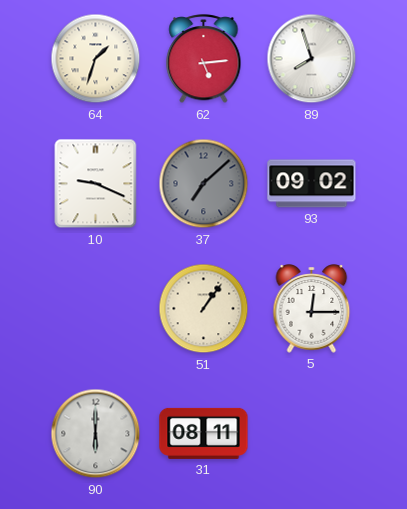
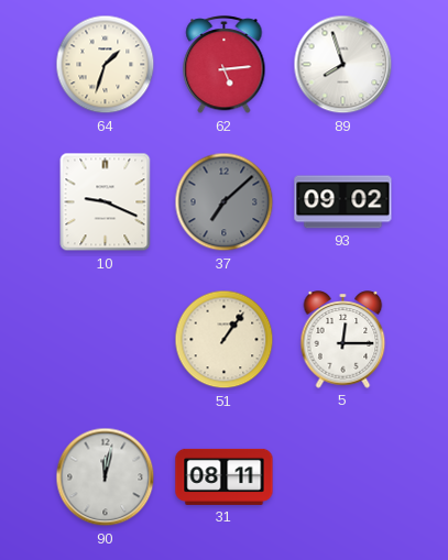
90: 6:00 -> 12:02 (106, 477)
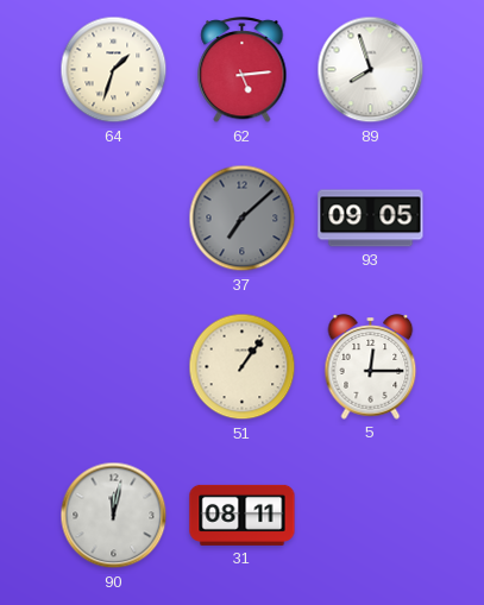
10: 9:19 -> none (106, 202)
93: 09:02 -> 09:05 (371, 219)
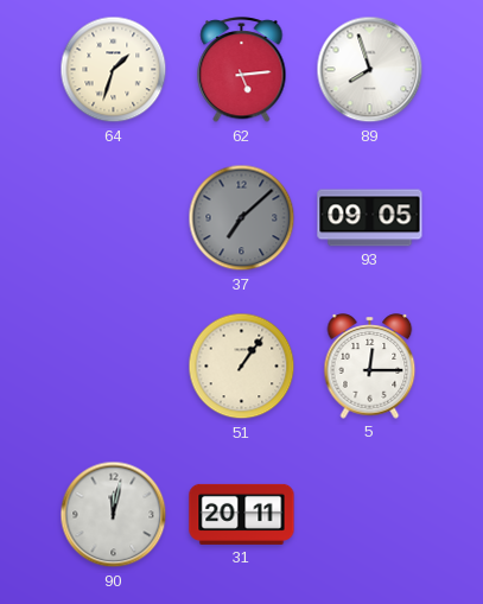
31: 08:11 -> 20:11 (242, 514)
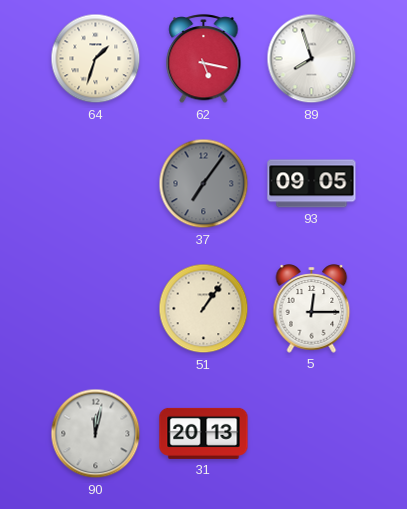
62: 5:14 -> 5:17 (204, 59)
37: 7:08 -> 7:06 (204, 184)
31: 20:11 -> 20:13 (204, 433)
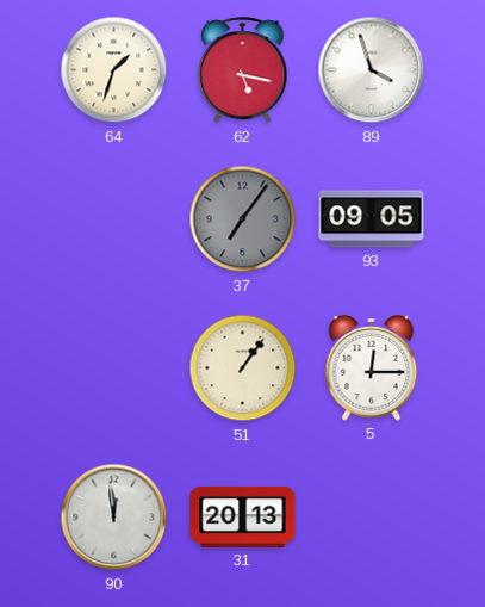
89: 7:57 -> 3:57 (372, 70)
90: 12:02 -> 11:59 (114, 518)
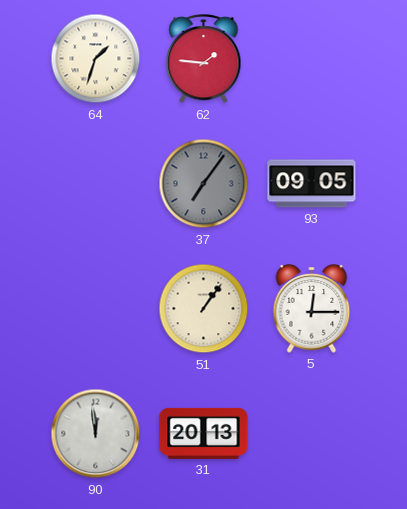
62: 5:17 -> 1:46 (204, 59)
89: 3:57 -> none (372, 70)
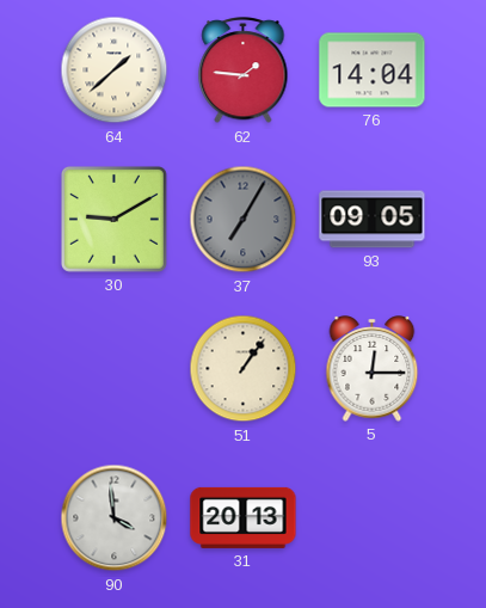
64: 1:33 -> 1:38 (115, 70)
76: none -> 14:04 (373, 70)
30: none -> 9:10 (113, 219)
37: 7:06 -> 7:05 (244, 220)
90: 11:59 -> 3:59 (115, 518)
